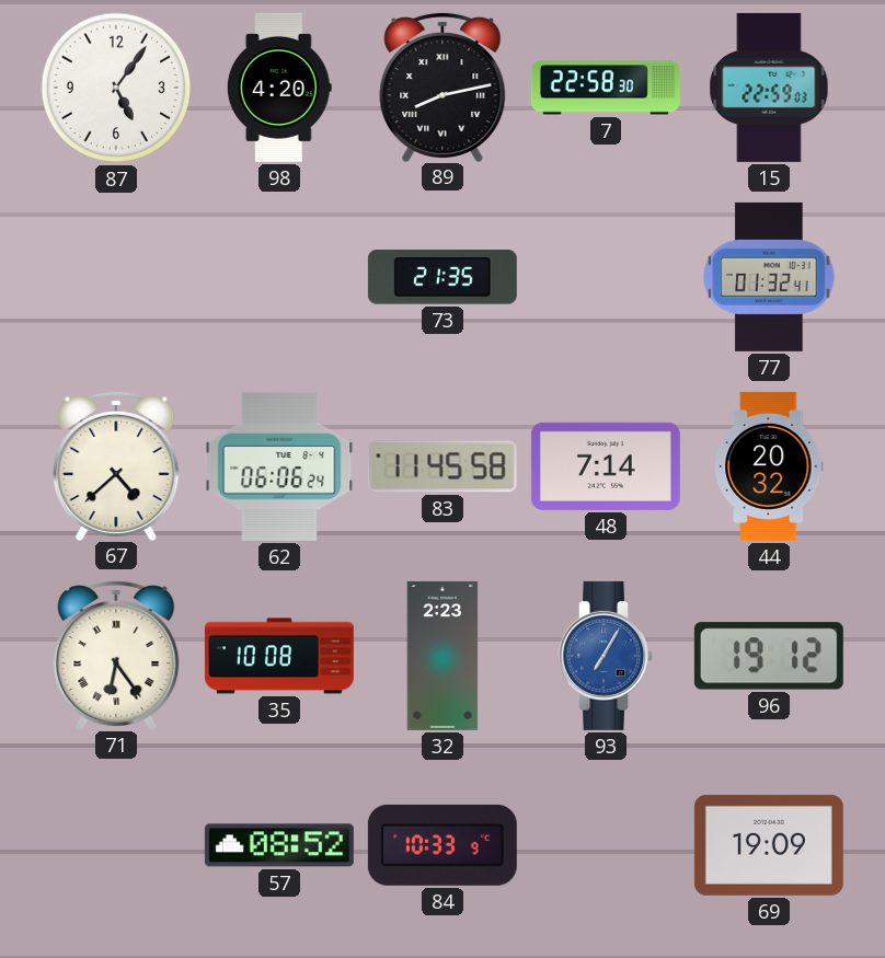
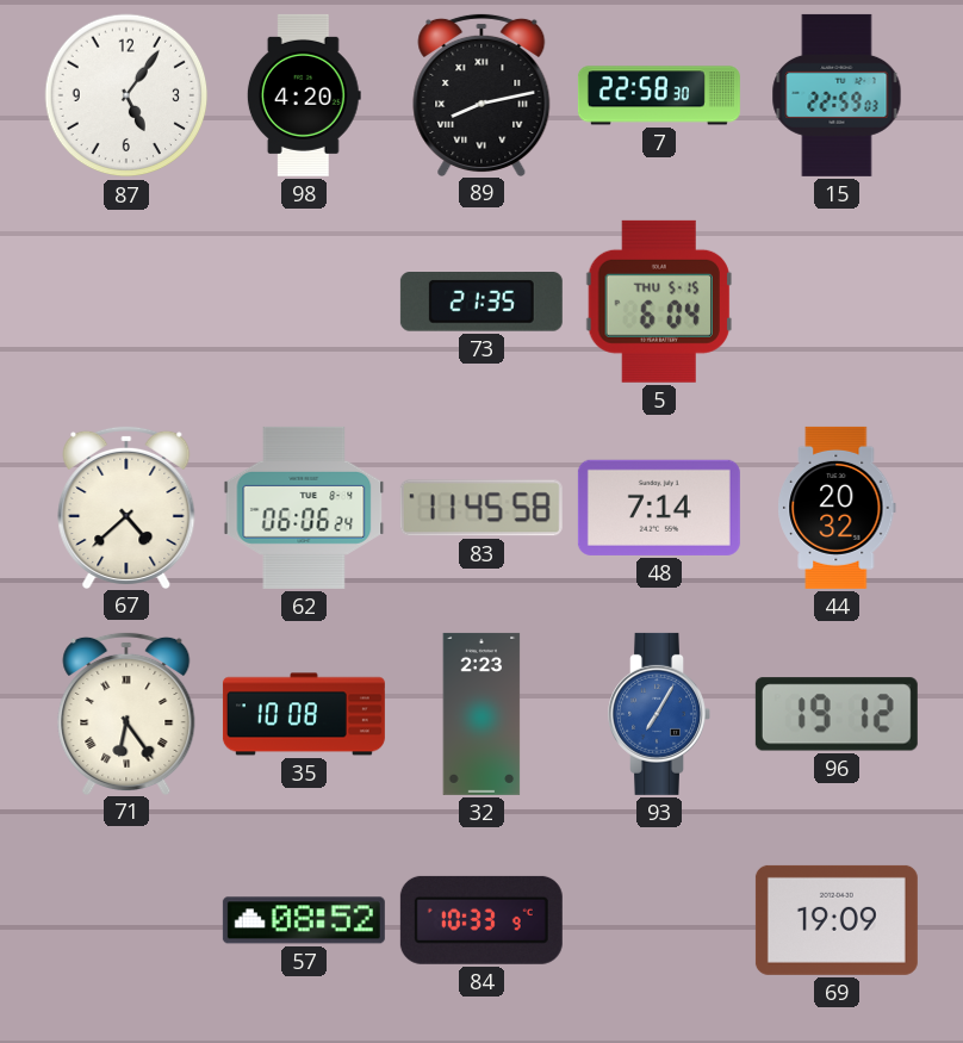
5: none -> 6:04 (658, 302)
77: 01:32 -> none (769, 277)
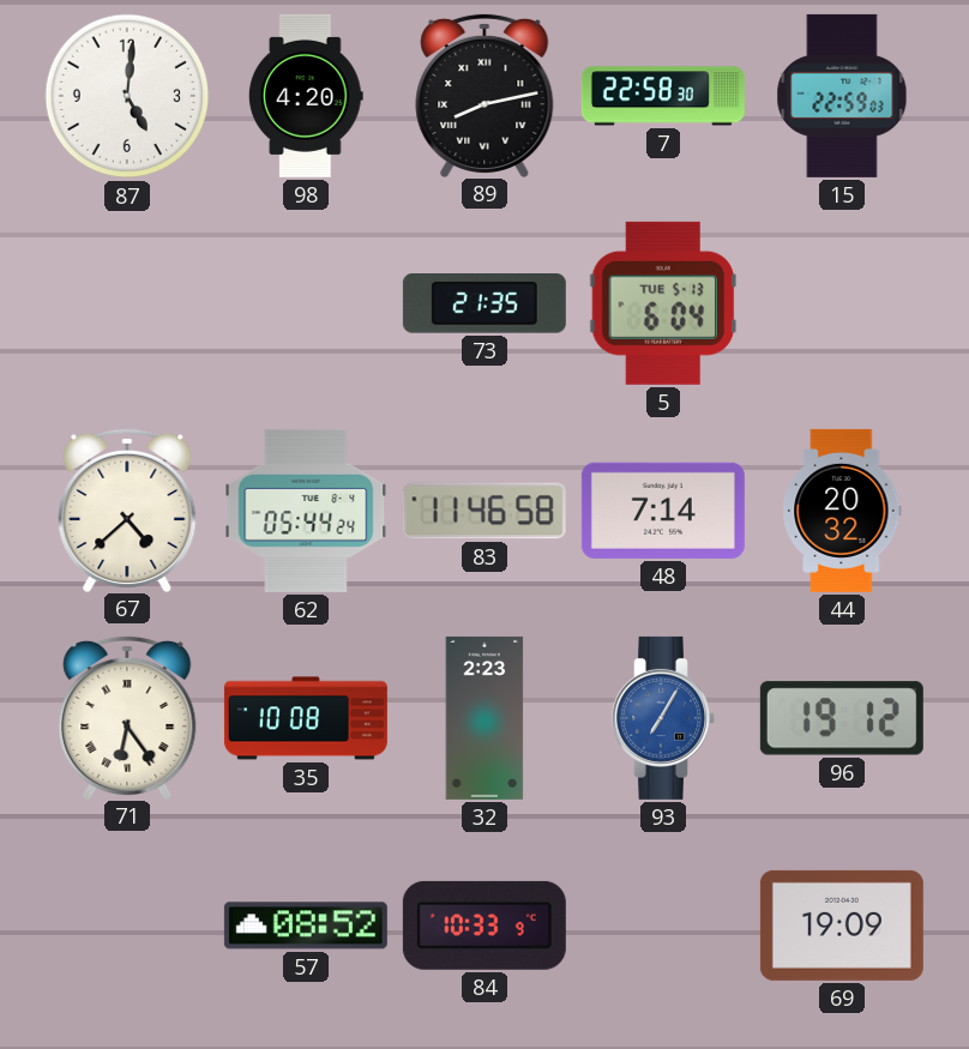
87: 5:06 -> 5:01 (127, 96)
5 date: THU 5-15 -> TUE 5-13 (662, 303)
62: 06:06 -> 05:44 (306, 511)
83: 11:45 -> 11:46 (484, 511)
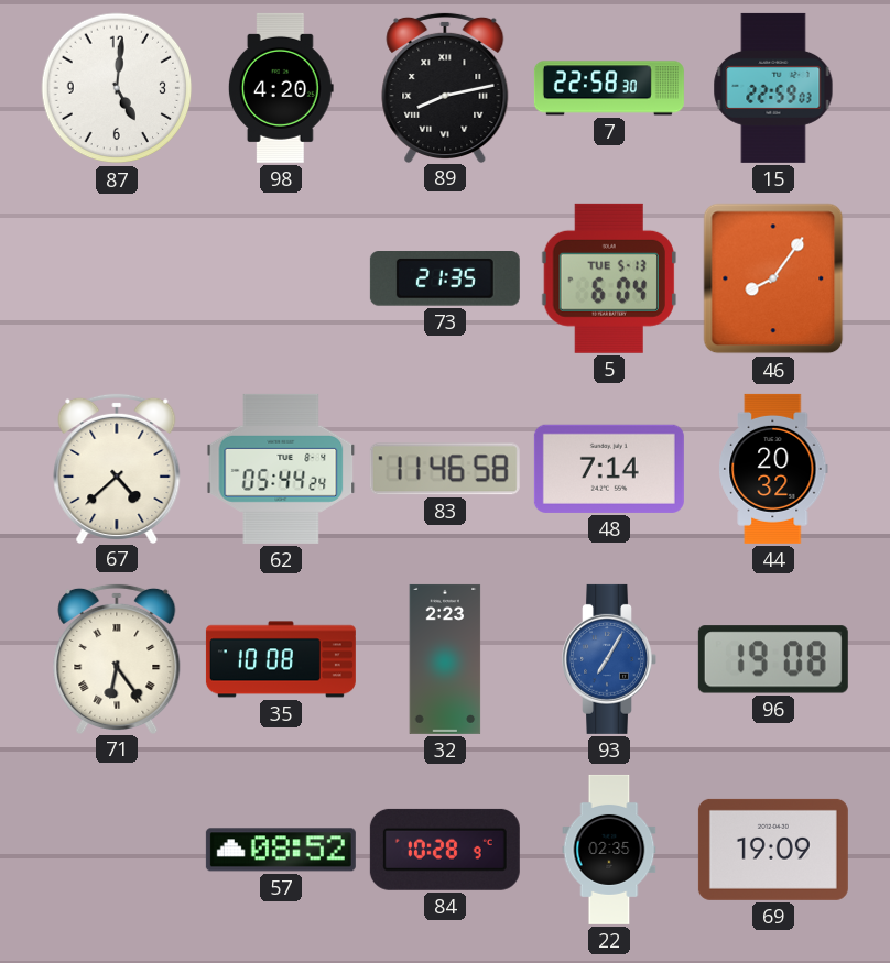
46: none -> 8:06 (773, 278)
96: 19:12 -> 19:08 (773, 659)
84: 10:33 -> 10:28 (445, 850)
22: none -> 02:35 (609, 850)
